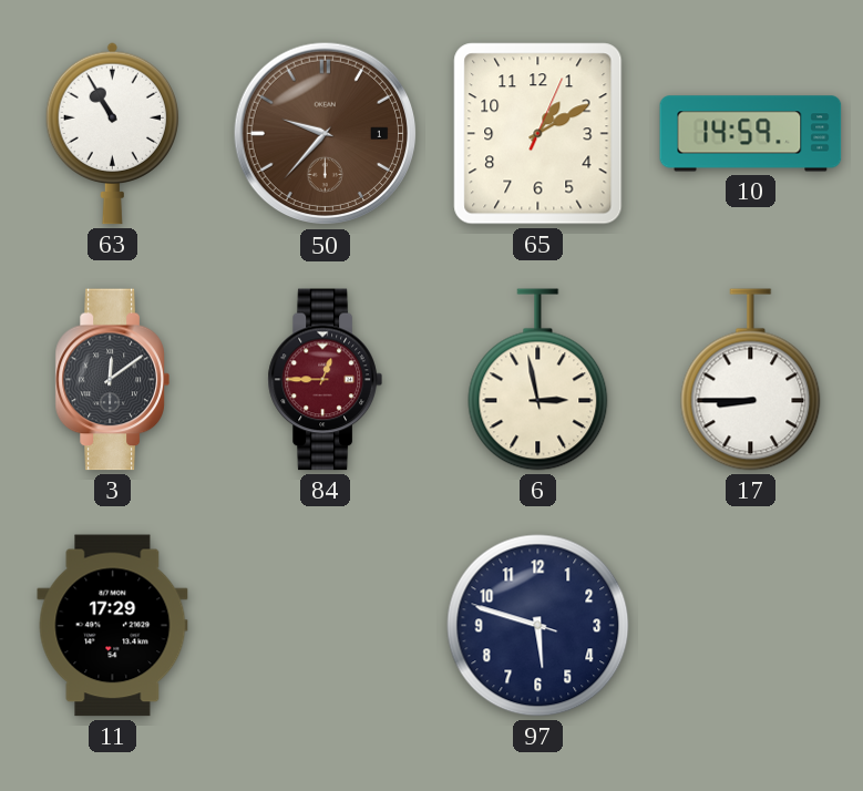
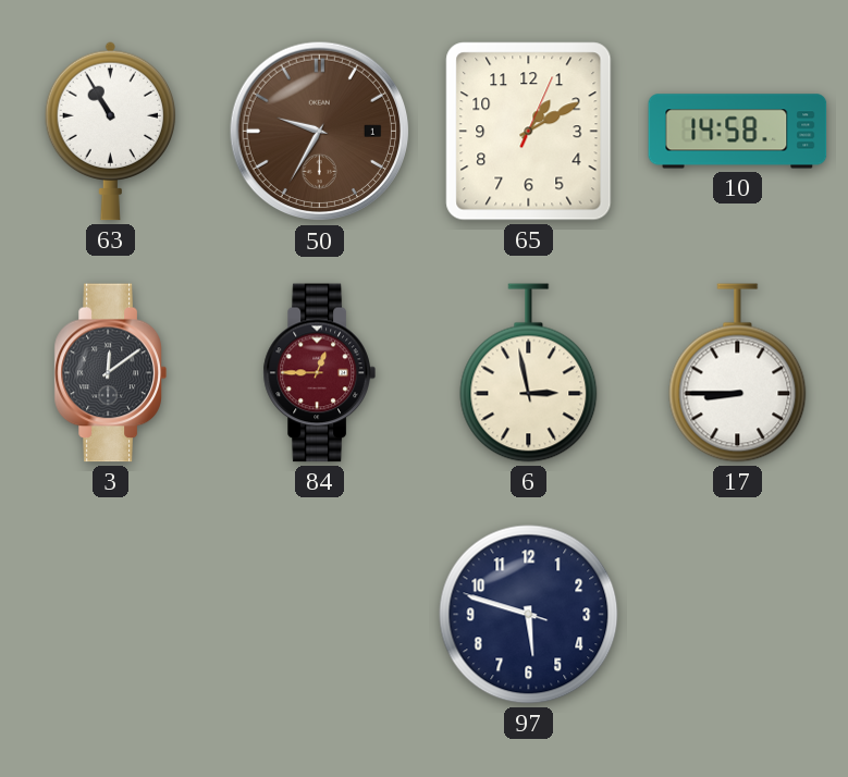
50: 9:37 -> 9:35 (320, 132)
10: 14:59 -> 14:58 (738, 132)
11: 17:29 -> none (113, 626)
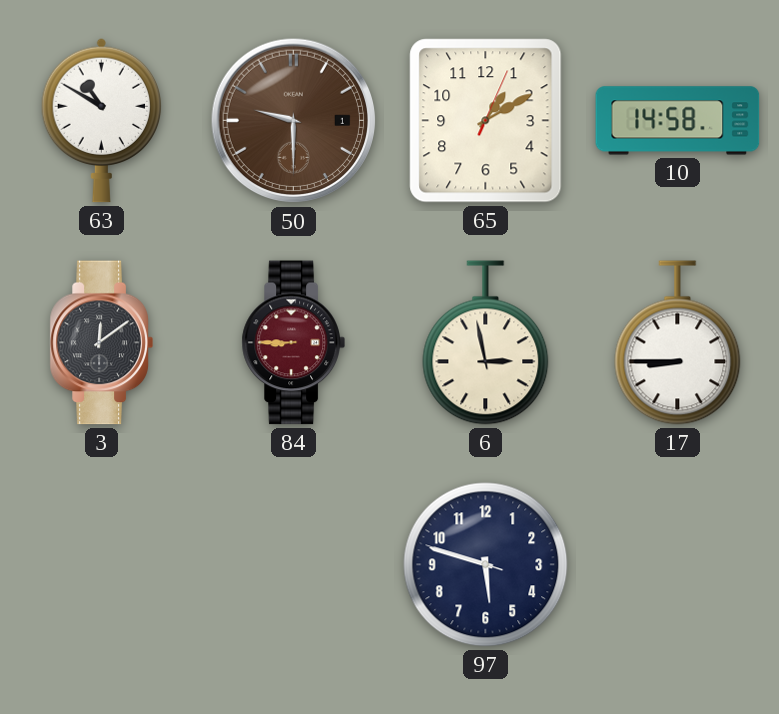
63: 10:55 -> 10:50 (102, 120)
50: 9:35 -> 9:30 (294, 121)
84: 12:45 -> 8:45 (293, 343)
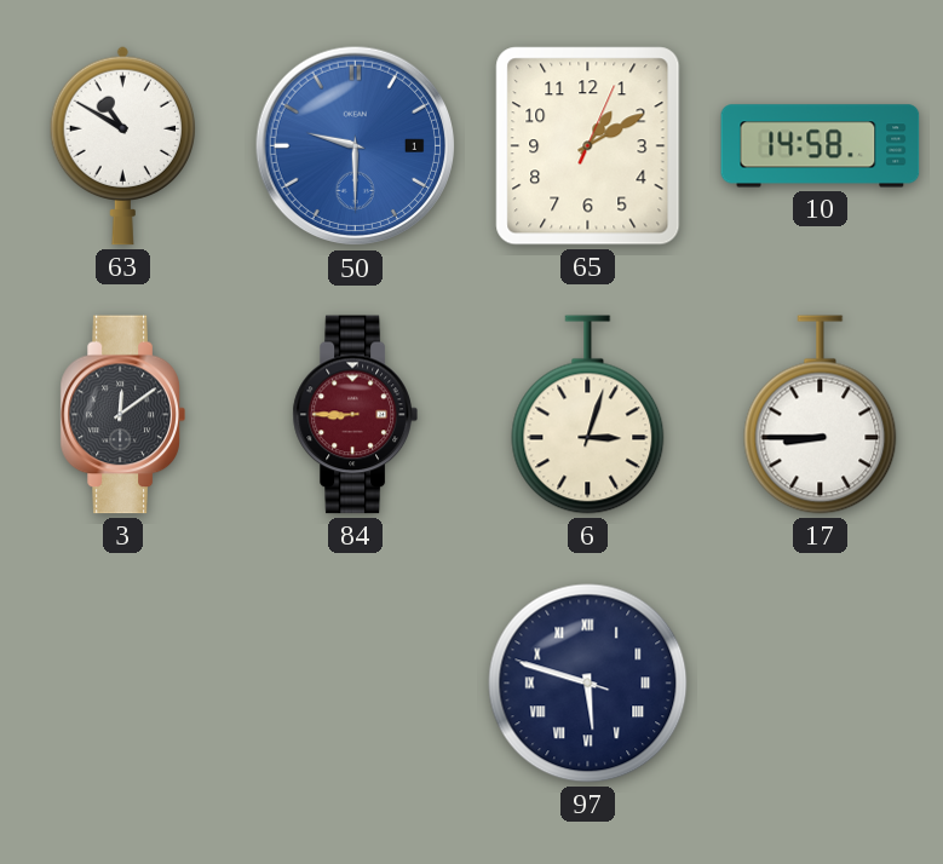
50 dial: brown -> blue (356, 146)
6: 2:58 -> 3:03 (588, 415)
97 numerals: Arabic -> Roman (588, 684)
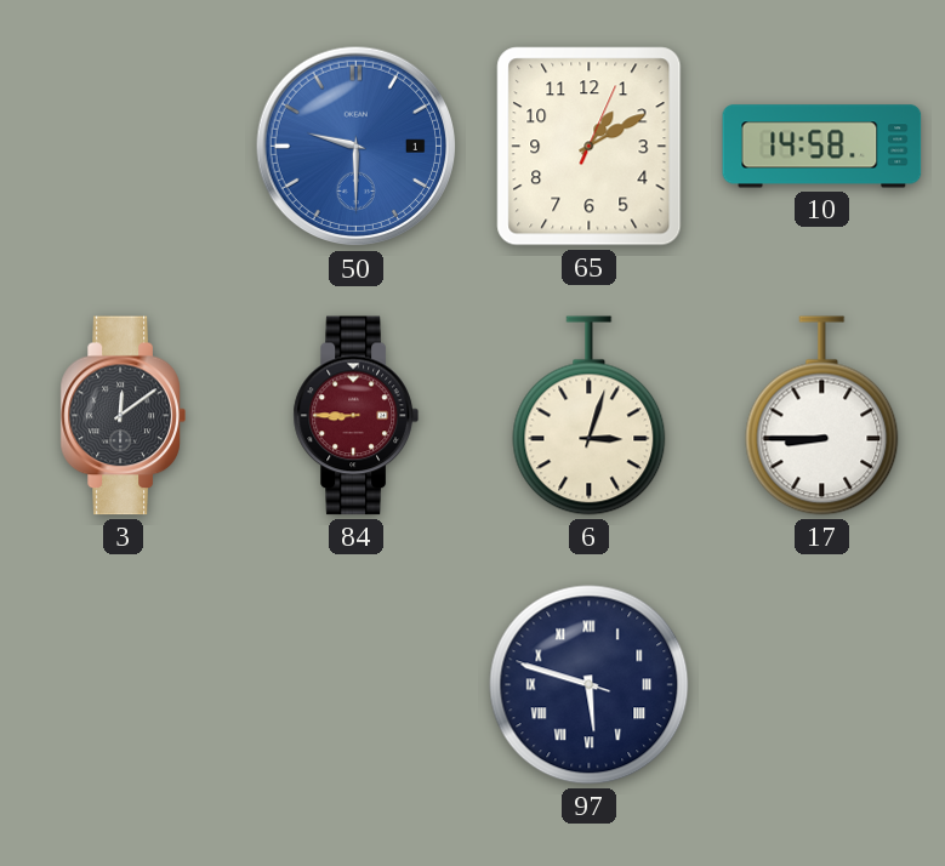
63: 10:50 -> none (123, 145)
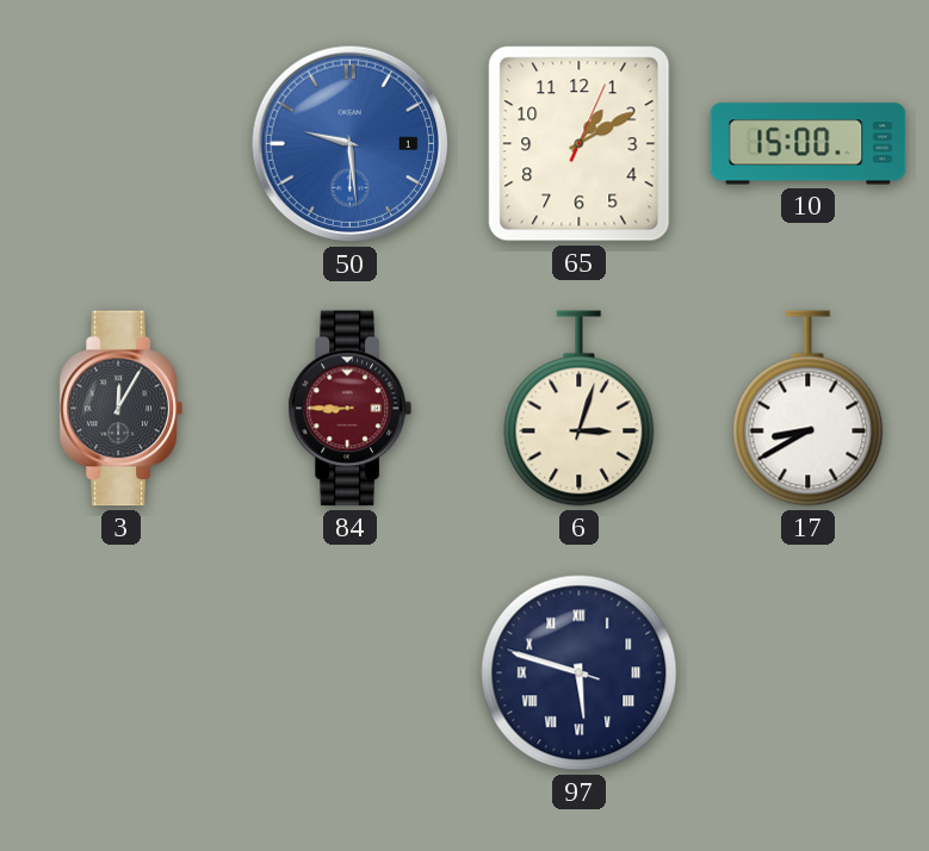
50: 9:30 -> 9:29 (351, 144)
10: 14:58 -> 15:00 (809, 144)
3: 12:09 -> 12:05 (120, 409)
17: 8:45 -> 8:40 (809, 409)
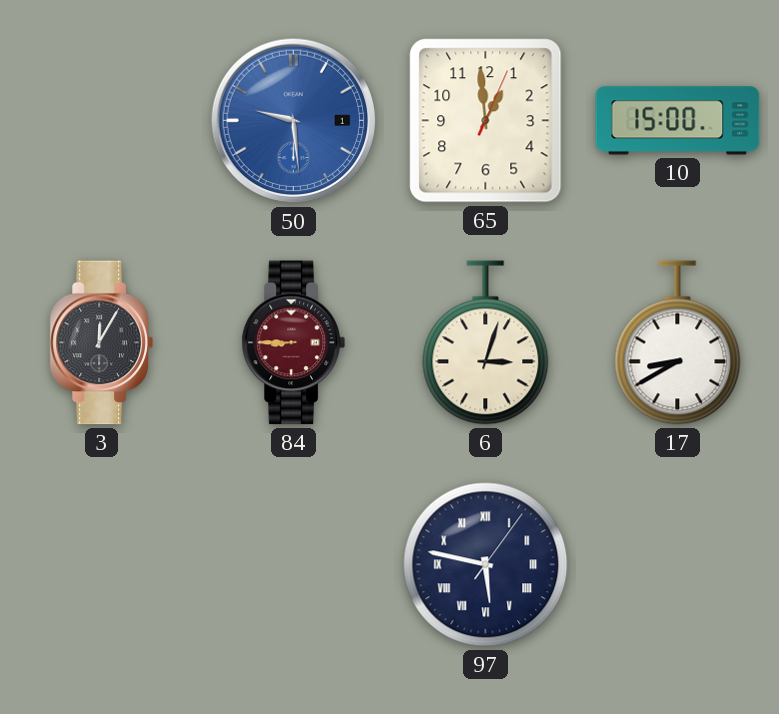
65: 1:10 -> 12:59 (486, 121)
97: 5:47:48 -> 5:47:06 (486, 565)
